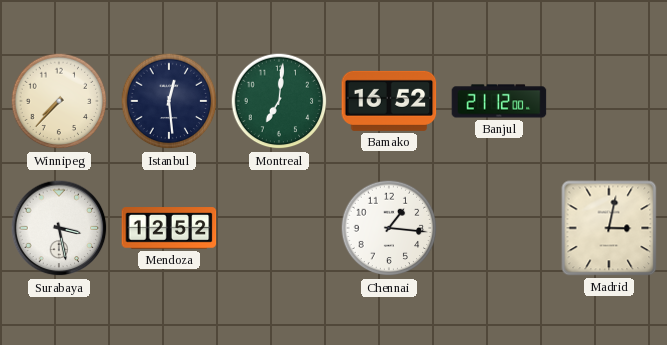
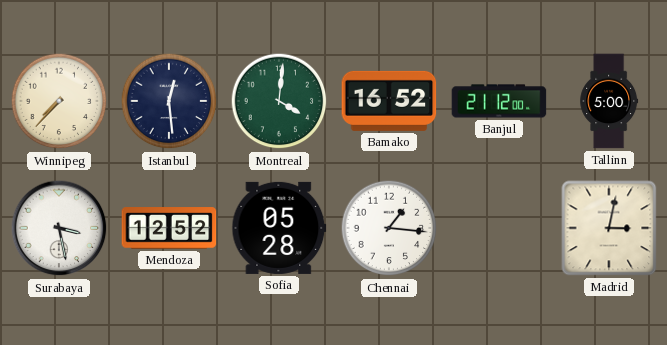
Montreal: 7:01 -> 4:01 (279, 101)
Tallinn: none -> 5:00 (609, 101)
Sofia: none -> 05:28 (279, 228)
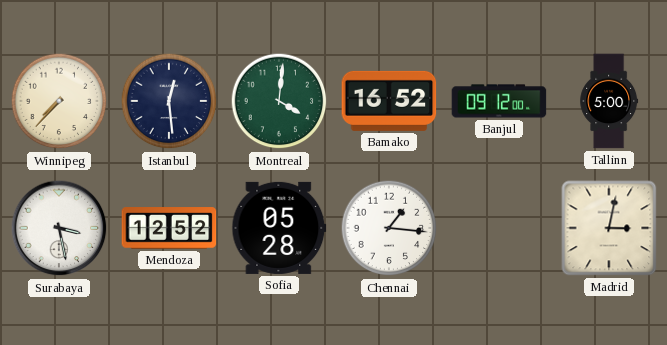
Banjul: 21:12 -> 09:12 (499, 101)
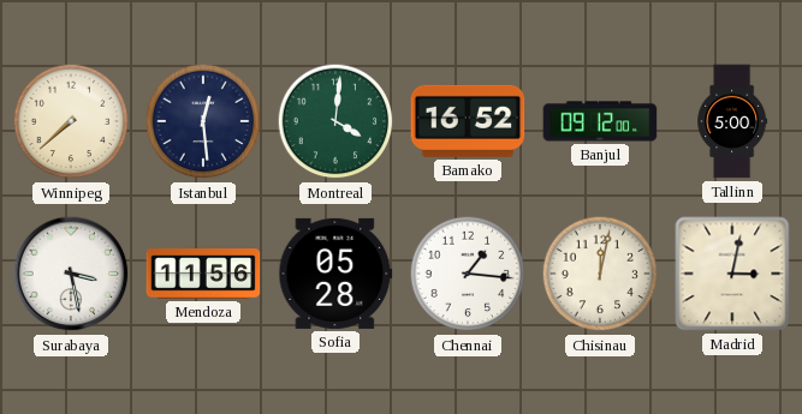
Winnipeg: 7:37 -> 7:38 (71, 121)
Mendoza: 12:52 -> 11:56 (203, 274)
Chisinau: none -> 12:02 (600, 274)
